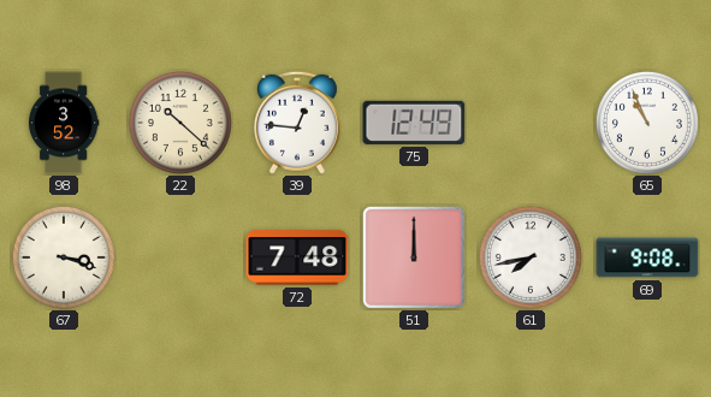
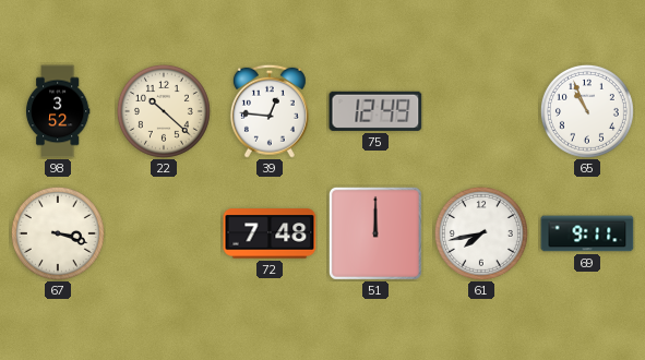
69: 9:08 -> 9:11 (587, 233)
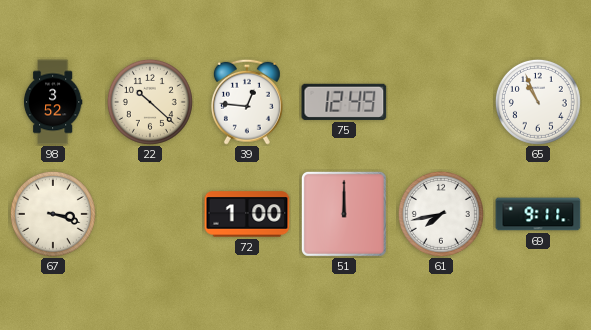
72: 7:48 -> 1:00 (247, 214)
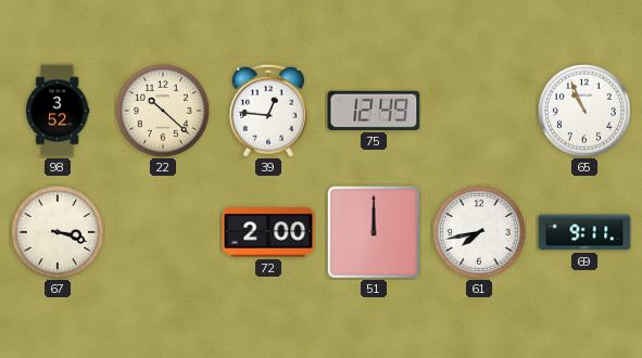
72: 1:00 -> 2:00 (268, 232)
